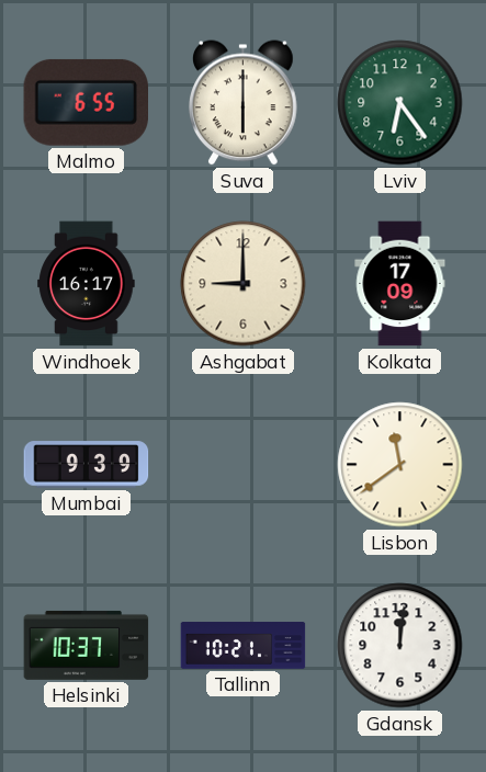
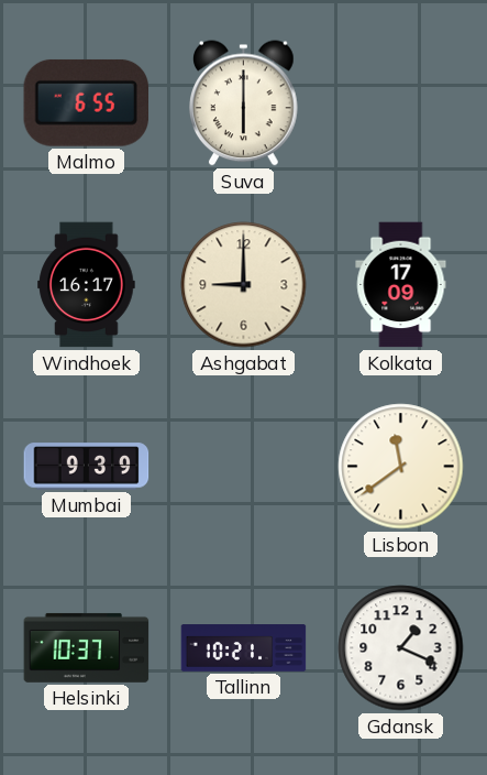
Lviv: 6:24 -> none (400, 103)
Gdansk: 12:01 -> 1:19 (401, 648)
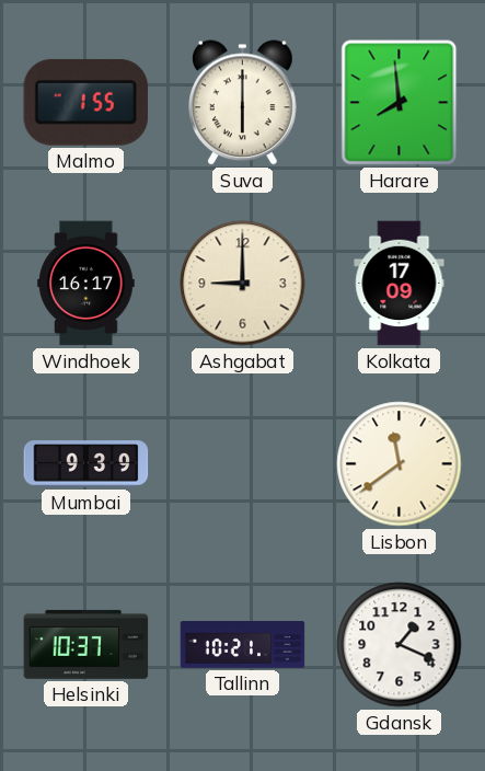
Malmo: 6:55 -> 1:55 (85, 102)
Harare: none -> 7:59 (400, 103)
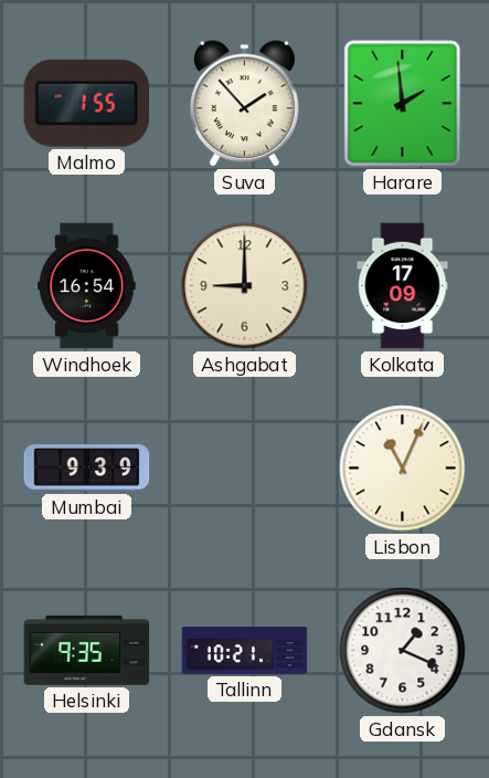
Suva: 6:00 -> 1:53 (245, 104)
Harare: 7:59 -> 1:59 (403, 104)
Windhoek: 16:17 -> 16:54 (87, 286)
Lisbon: 11:39 -> 11:04 (403, 469)
Helsinki: 10:37 -> 9:35 (87, 650)
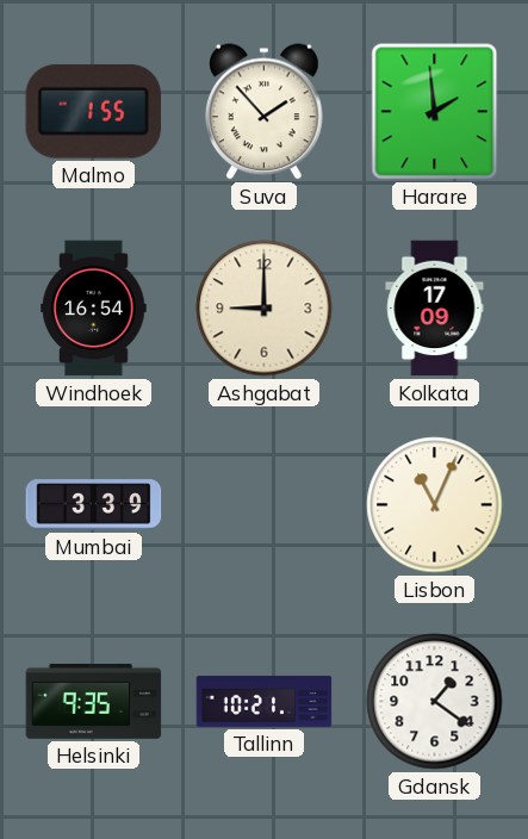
Mumbai: 9:39 -> 3:39 (94, 505)
Gdansk: 1:19 -> 1:21 (435, 702)
